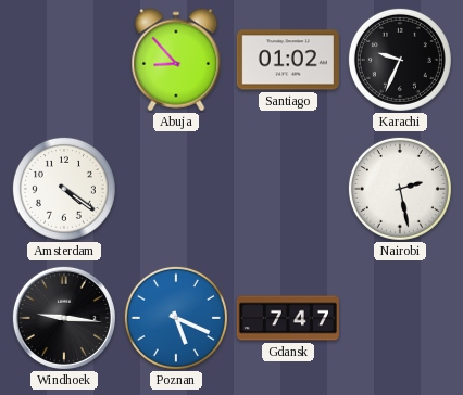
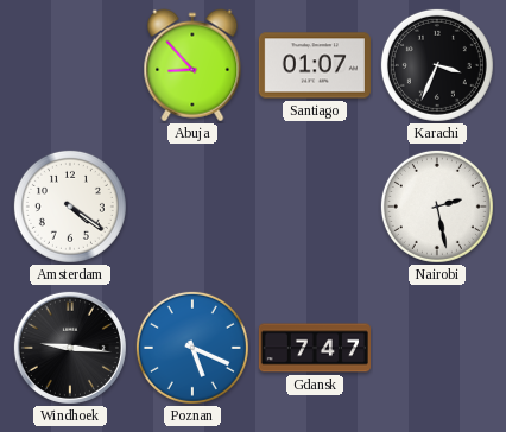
Santiago: 01:02 -> 01:07 (315, 65)
Karachi: 9:34 -> 3:34 (437, 65)
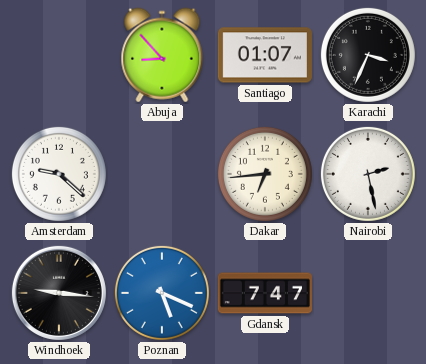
Amsterdam: 4:21 -> 9:22 (59, 174)
Dakar: none -> 6:44 (265, 174)
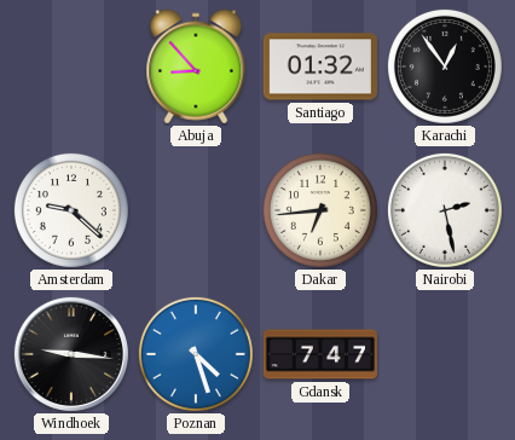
Santiago: 01:07 -> 01:32 (320, 66)
Karachi: 3:34 -> 12:54 (445, 66)
Poznan: 5:19 -> 4:27 (196, 354)
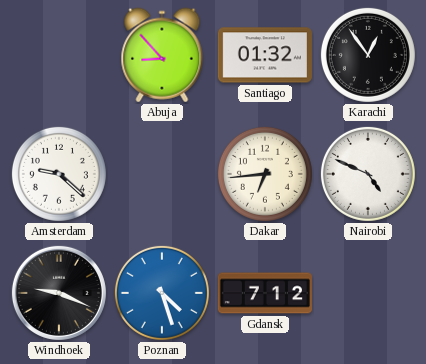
Nairobi: 2:28 -> 4:49 (368, 174)
Windhoek: 9:16 -> 9:19 (59, 293)
Gdansk: 7:47 -> 7:12 (265, 293)
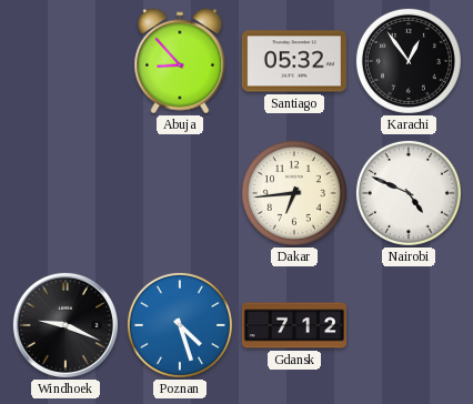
Santiago: 01:32 -> 05:32 (294, 61)
Amsterdam: 9:22 -> none (59, 174)
